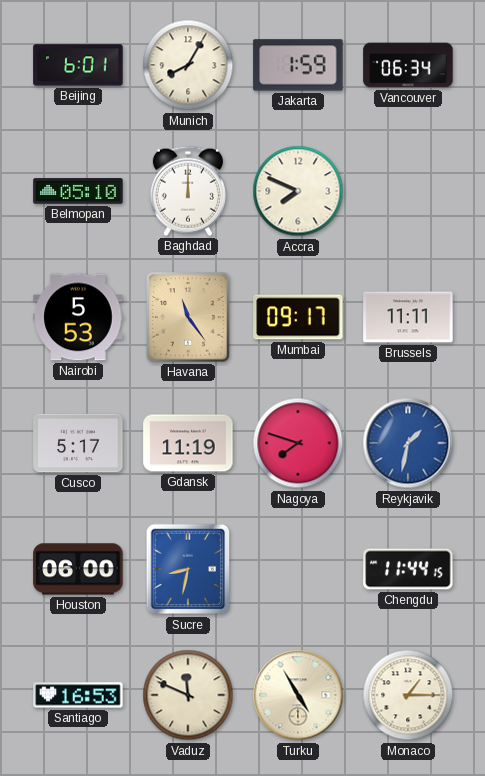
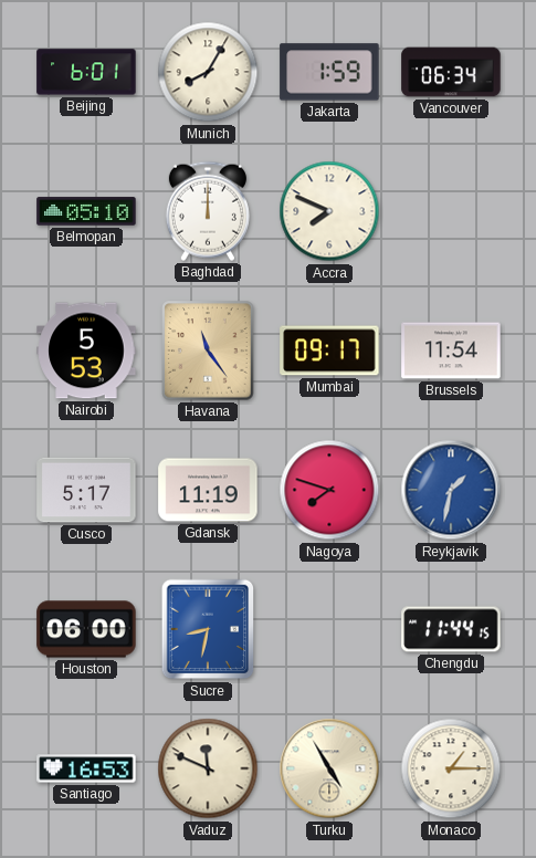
Brussels: 11:11 -> 11:54 (451, 350)
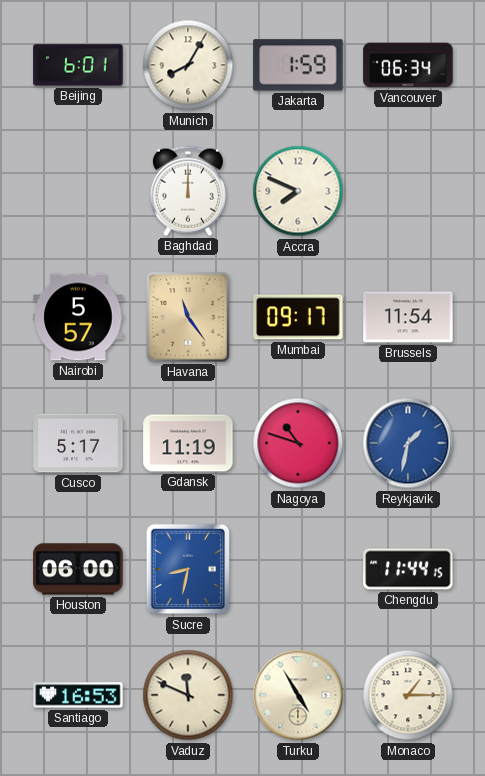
Belmopan: 05:10 -> none (86, 211)
Nairobi: 5:53 -> 5:57 (78, 317)
Nagoya: 7:48 -> 10:48 (298, 443)
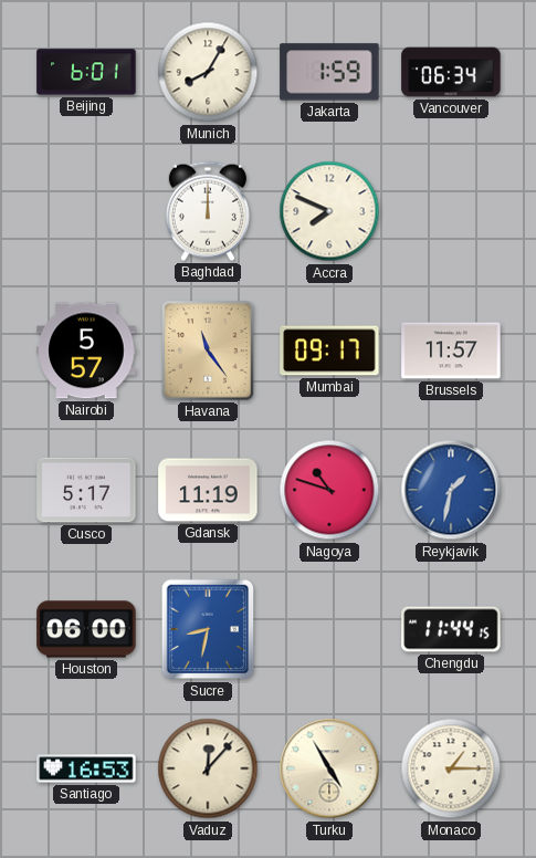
Brussels: 11:54 -> 11:57 (451, 350)
Vaduz: 11:49 -> 12:07 (208, 768)
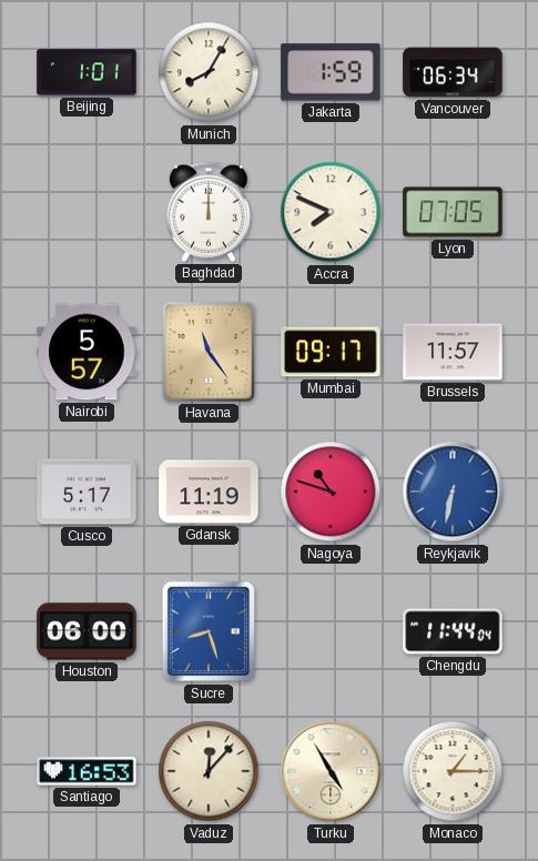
Beijing: 6:01 -> 1:01 (87, 72)
Lyon: none -> 07:05 (453, 212)
Reykjavik: 1:32 -> 6:32 (453, 492)
Sucre: 8:32 -> 8:27 (209, 631)
Chengdu: 11:44:15 -> 11:44:04 (453, 631)
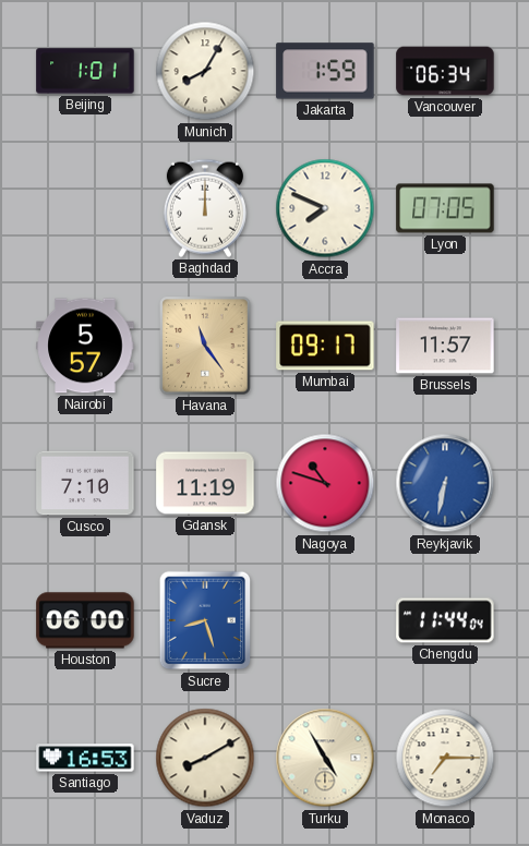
Cusco: 5:17 -> 7:10 (85, 483)
Vaduz: 12:07 -> 8:10 (205, 758)
Monaco: 1:15 -> 7:15 (445, 758)
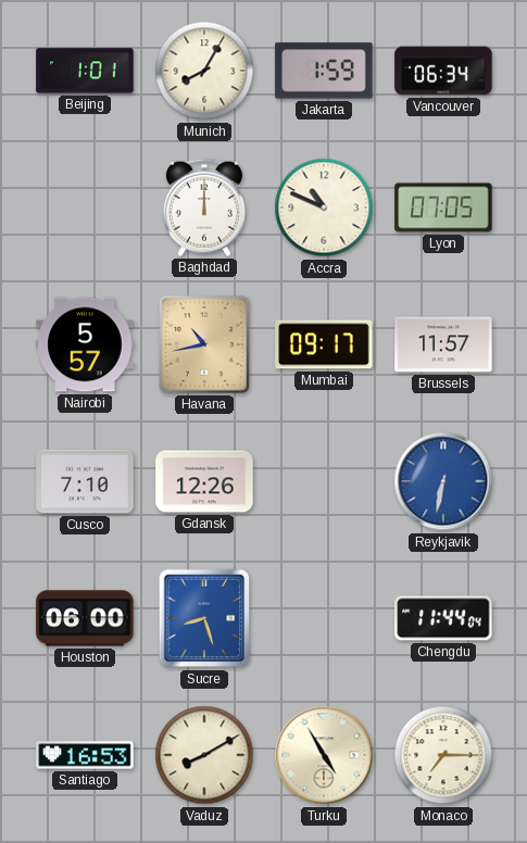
Accra: 7:49 -> 10:49 (324, 207)
Havana: 11:24 -> 10:43 (204, 344)
Gdansk: 11:19 -> 12:26 (204, 481)
Nagoya: 10:48 -> none (325, 483)
